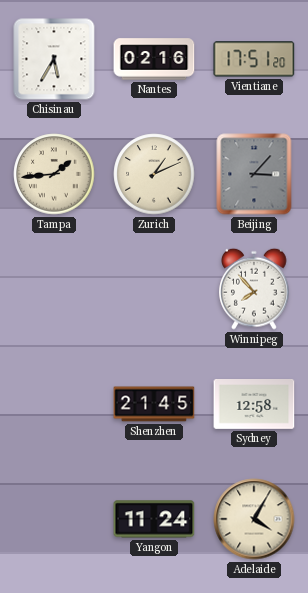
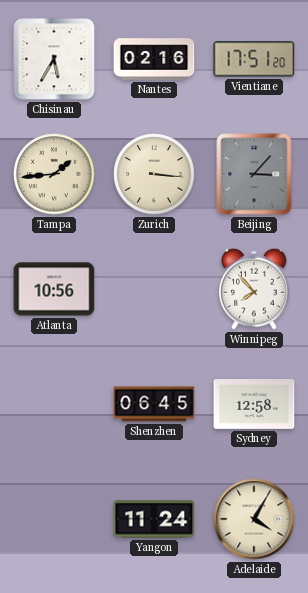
Zurich: 1:11 -> 3:16 (154, 174)
Atlanta: none -> 10:56 (54, 289)
Shenzhen: 21:45 -> 06:45 (154, 404)
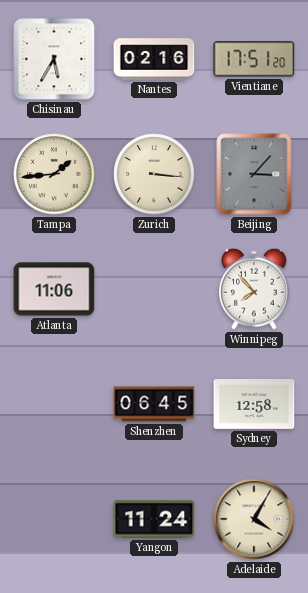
Atlanta: 10:56 -> 11:06 (54, 289)
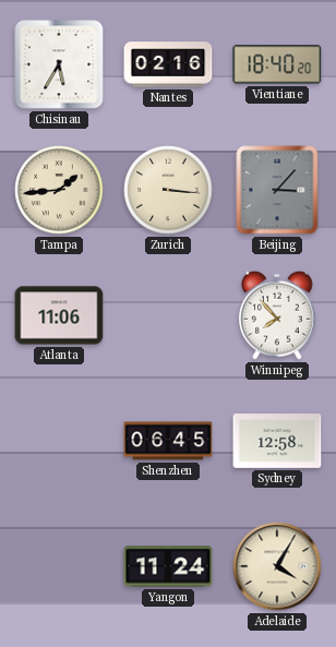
Vientiane: 17:51 -> 18:40 (277, 64)
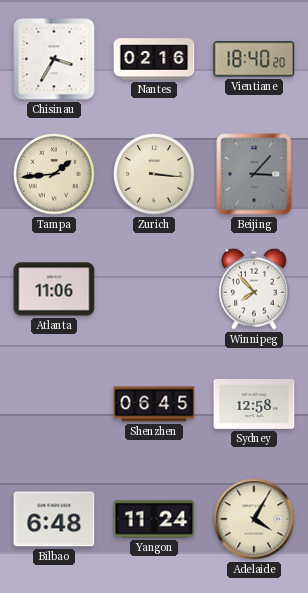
Chisinau: 5:35 -> 3:35 (54, 59)
Bilbao: none -> 6:48 (54, 519)
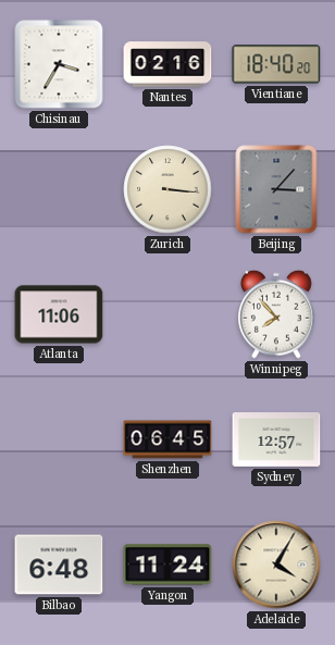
Tampa: 1:44 -> none (54, 174)
Sydney: 12:58 -> 12:57 (276, 441)
